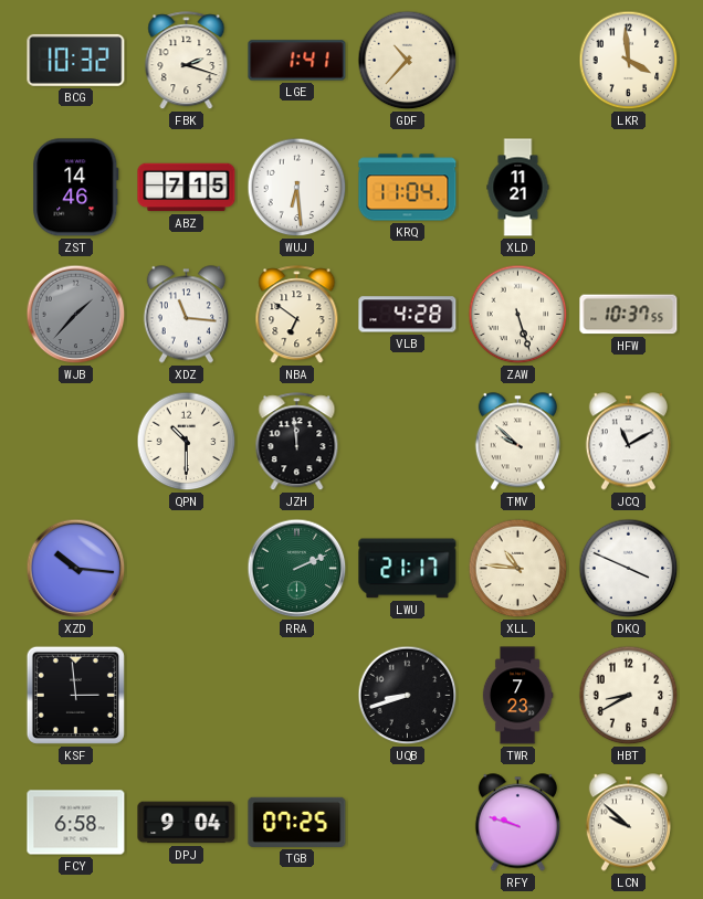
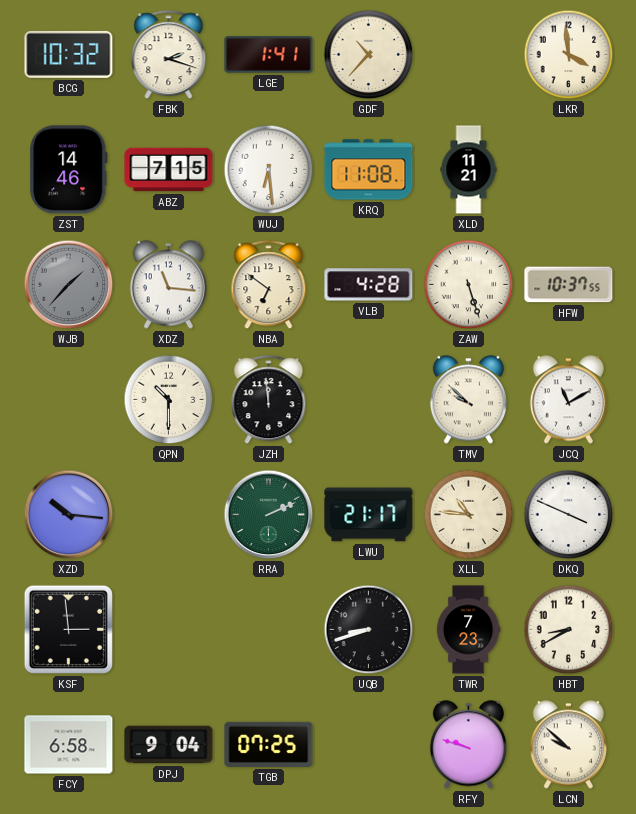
KRQ: 11:04 -> 11:08 (369, 170)
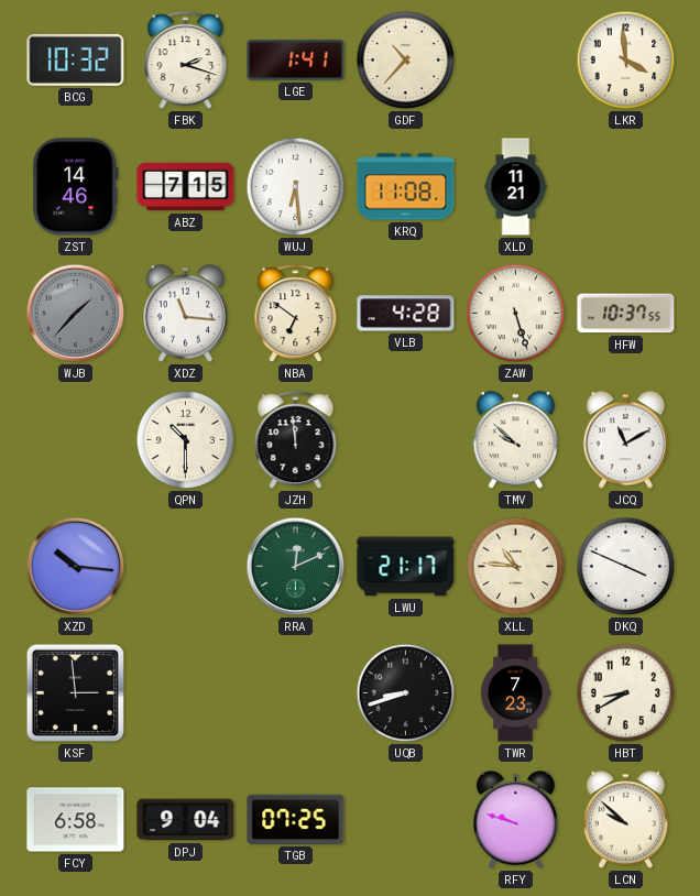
RRA: 2:11 -> 12:11 (296, 567)
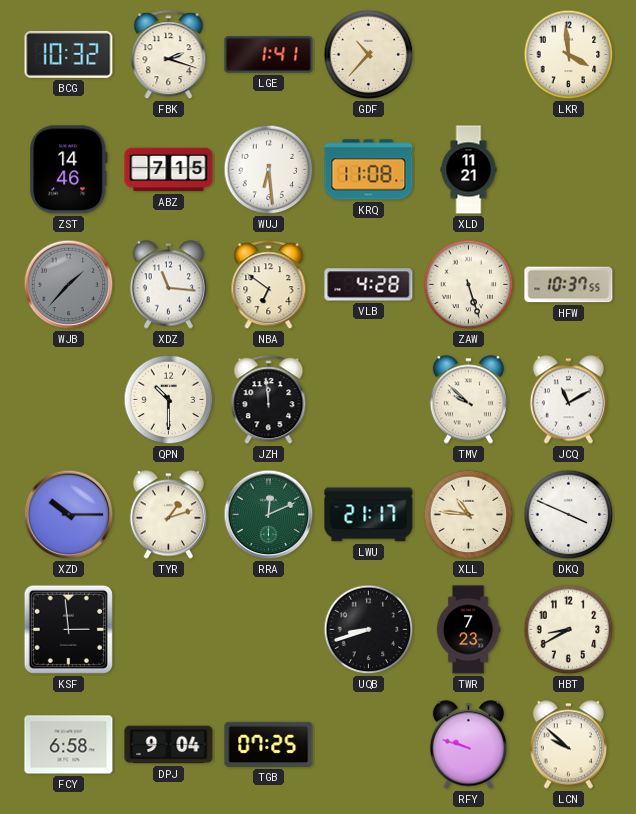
XZD: 10:16 -> 10:15 (69, 515)
TYR: none -> 1:12 (168, 515)
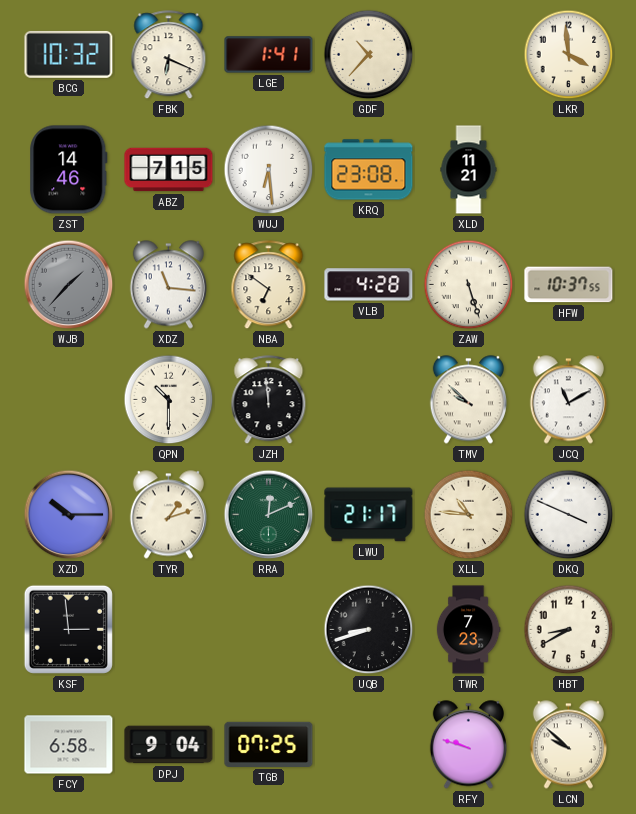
FBK: 2:18 -> 6:19 (169, 55)
KRQ: 11:08 -> 23:08 (369, 170)
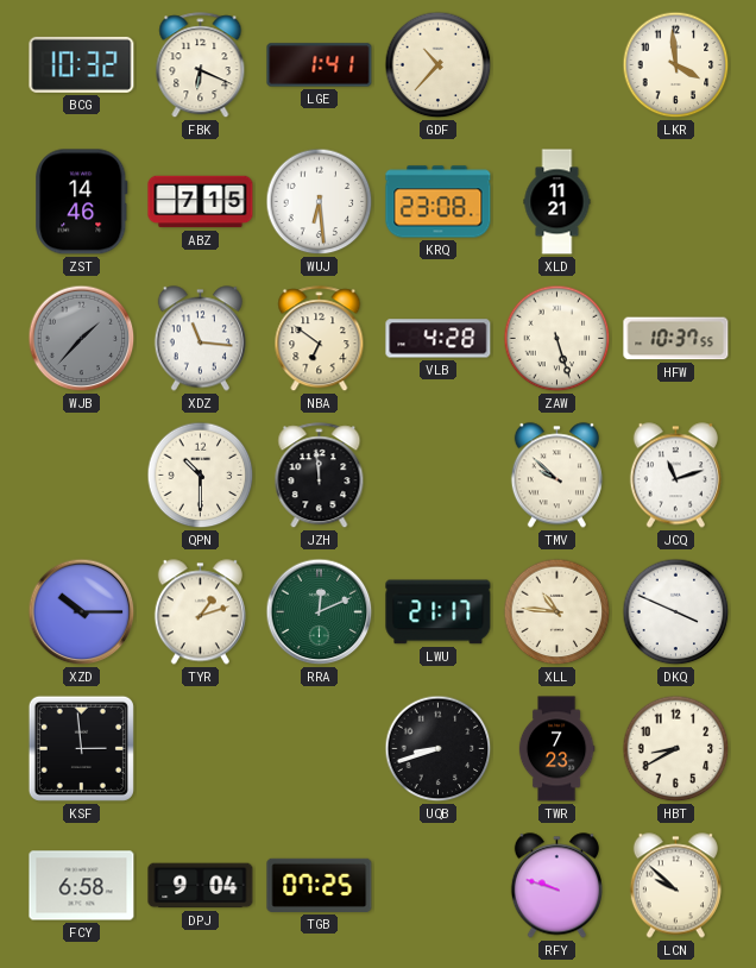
JCQ: 11:10 -> 11:12 (675, 476)
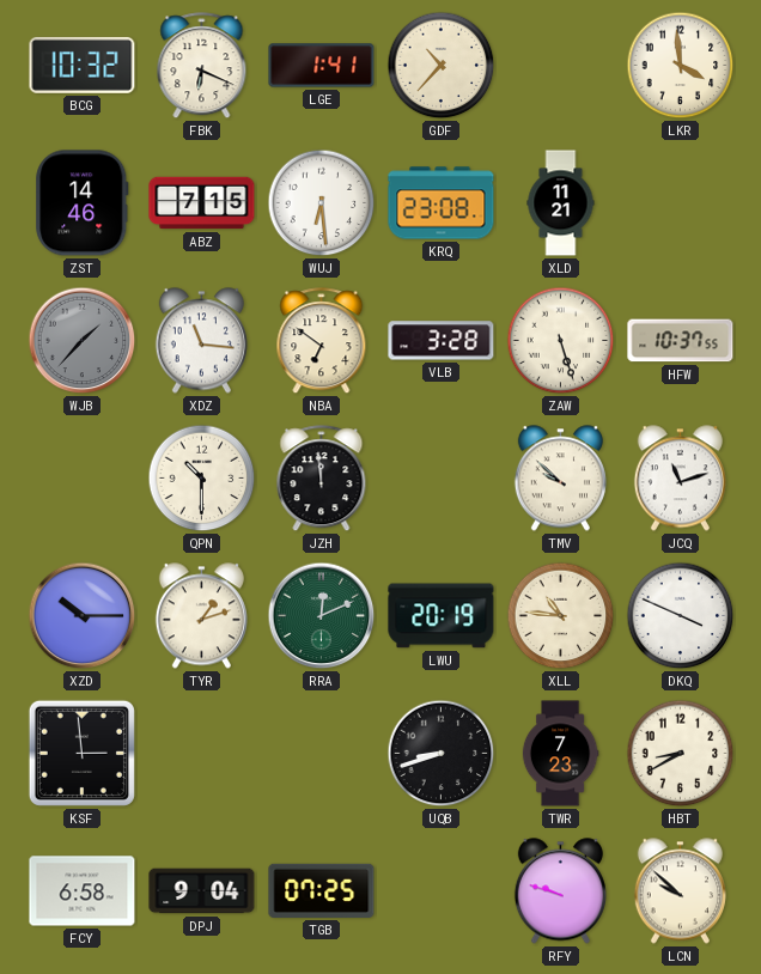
VLB: 4:28 -> 3:28 (442, 341)
LWU: 21:17 -> 20:19 (442, 616)
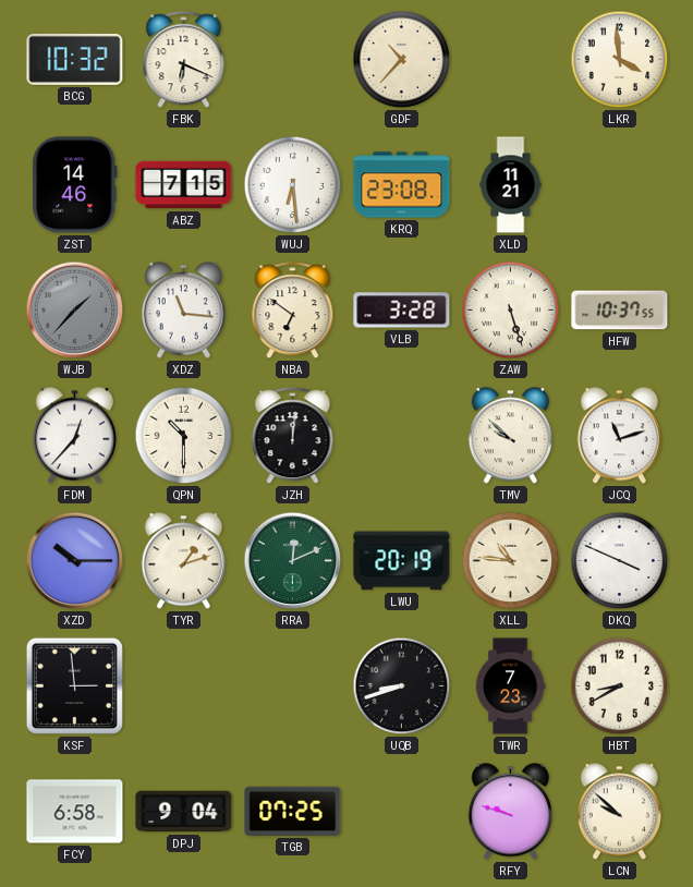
LGE: 1:41 -> none (322, 66)
FDM: none -> 12:37 (74, 436)
JZH: 11:59 -> 12:01 (293, 436)
